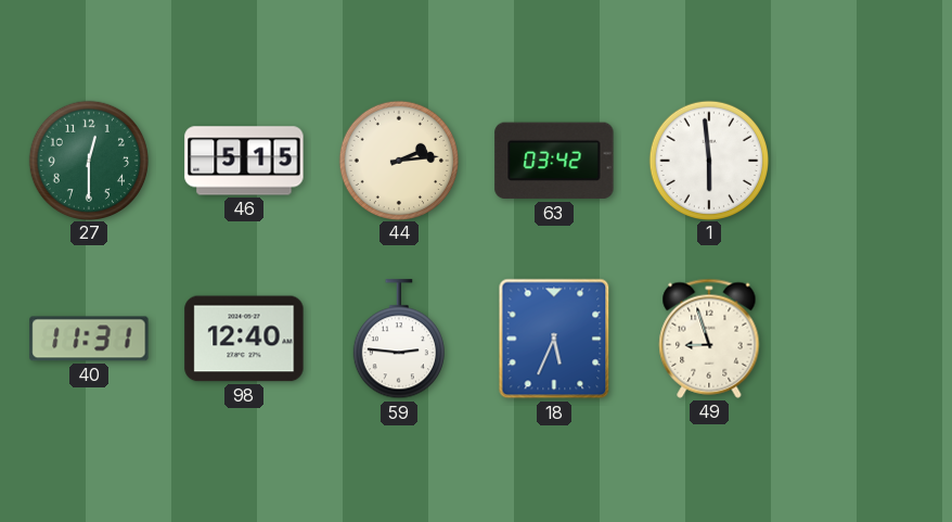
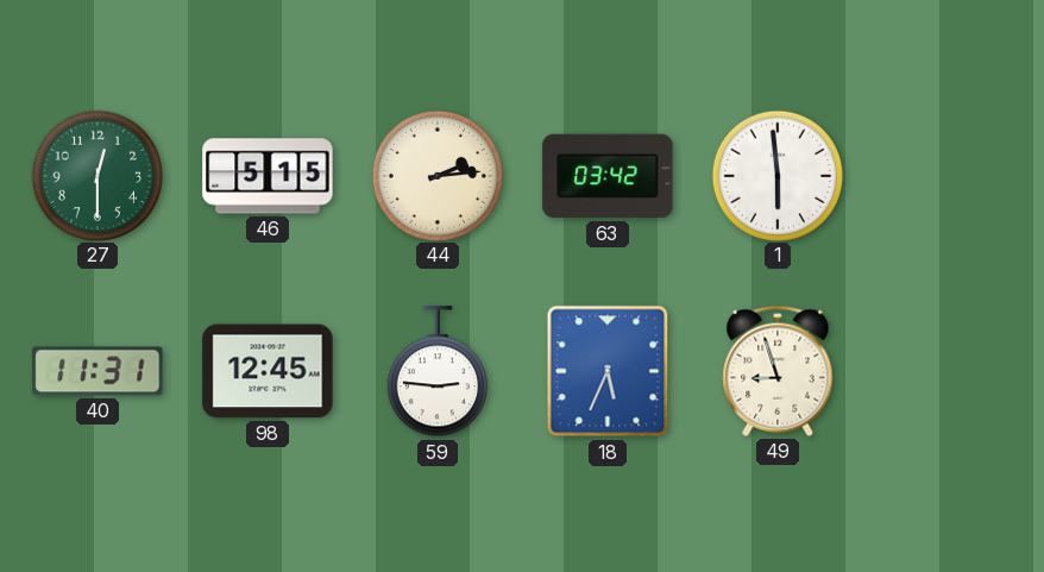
98: 12:40 -> 12:45 (268, 371)
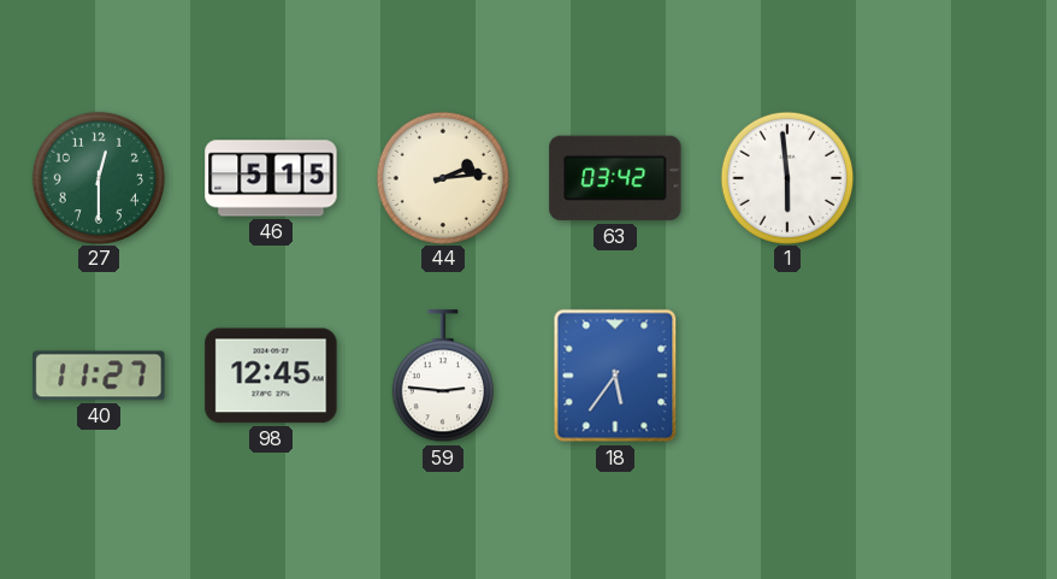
40: 11:31 -> 11:27 (99, 376)
18: 5:34 -> 5:36 (615, 376)
49: 8:57 -> none (778, 371)
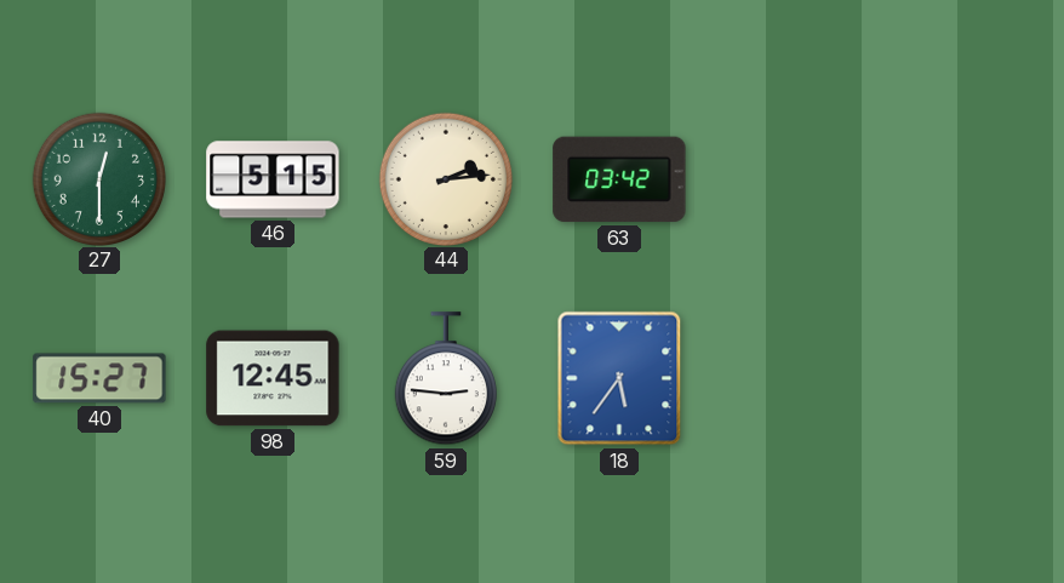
1: 5:59 -> none (786, 177)
40: 11:27 -> 15:27 (99, 378)
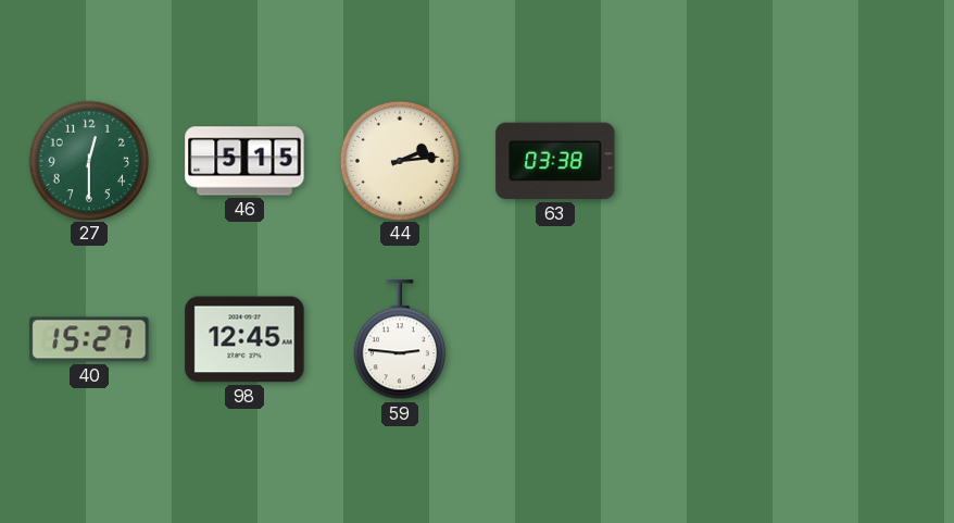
63: 03:42 -> 03:38 (555, 161)
18: 5:36 -> none (619, 378)
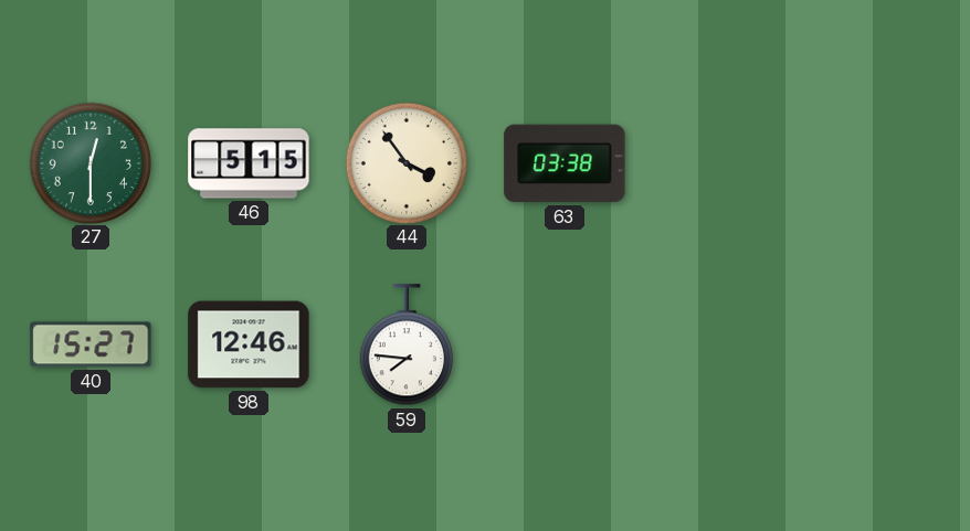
44: 2:14 -> 3:54 (405, 162)
98: 12:45 -> 12:46 (249, 344)
59: 2:46 -> 7:46 (407, 346)
